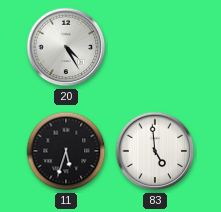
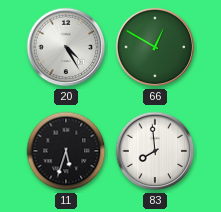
66: none -> 12:50 (155, 47)
83: 4:59 -> 7:59 (155, 151)
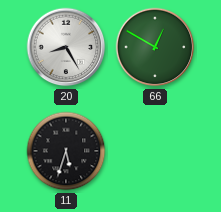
20: 4:25 -> 8:25 (66, 47)
83: 7:59 -> none (155, 151)
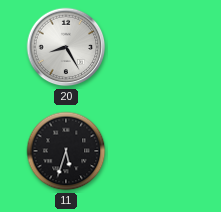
66: 12:50 -> none (155, 47)
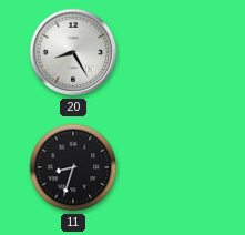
11: 5:33 -> 8:33 (73, 167)
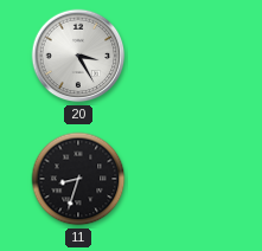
20: 8:25 -> 3:25 (78, 56)
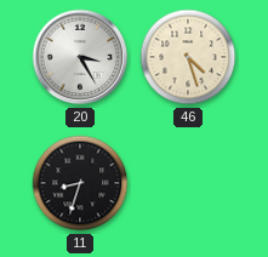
46: none -> 4:27 (188, 57)
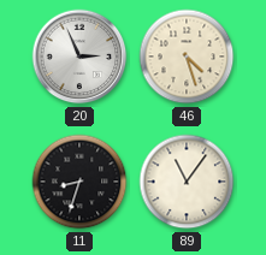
20: 3:25 -> 2:56 (79, 57)
89: none -> 11:06 (187, 182)
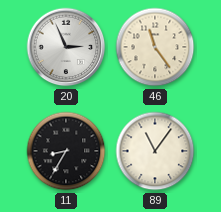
46: 4:27 -> 11:24 (155, 47)
11: 8:33 -> 8:35 (66, 151)
